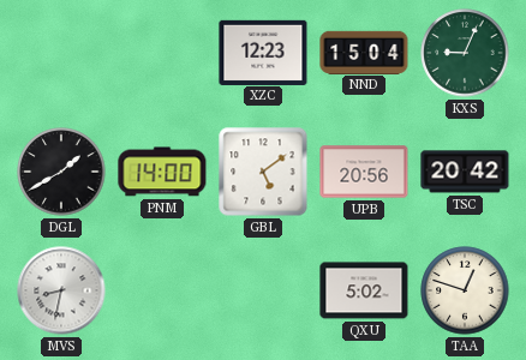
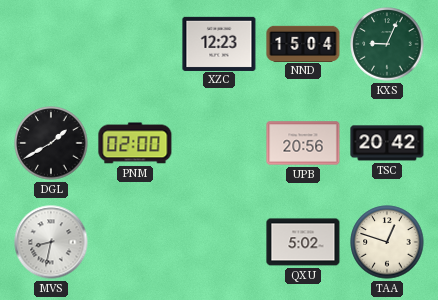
PNM: 14:00 -> 02:00 (135, 143)
GBL: 5:09 -> none (263, 172)
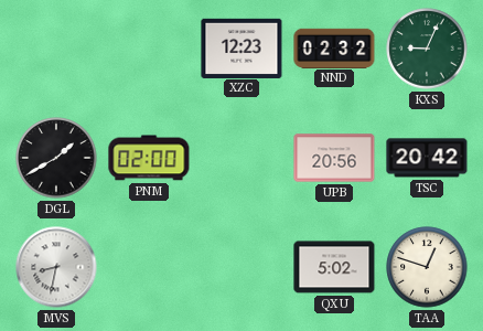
NND: 15:04 -> 02:32 (334, 47)
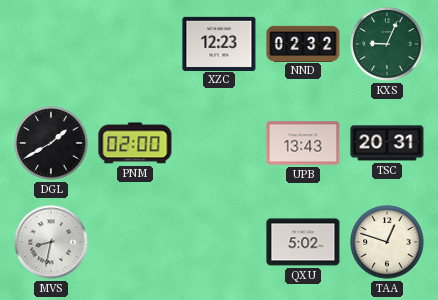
UPB: 20:56 -> 13:43 (303, 143)
TSC: 20:42 -> 20:31 (387, 143)
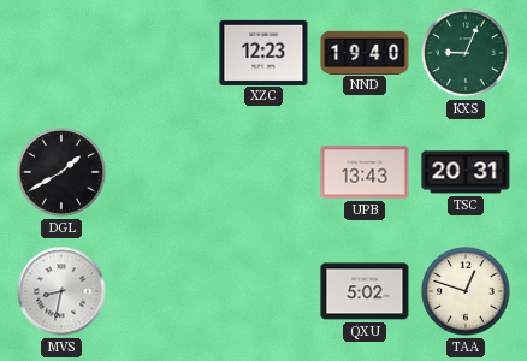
NND: 02:32 -> 19:40 (365, 52)
PNM: 02:00 -> none (135, 143)
